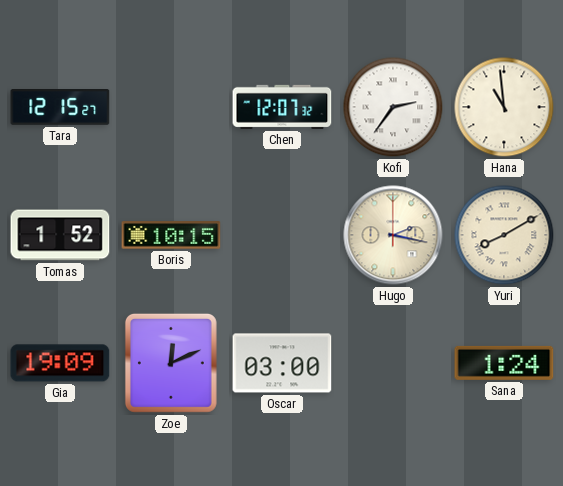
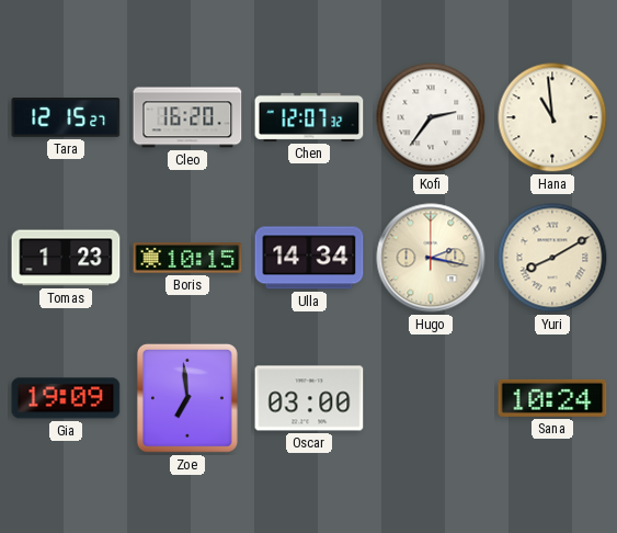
Cleo: none -> 16:20 (187, 117)
Tomas: 1:52 -> 1:23 (66, 258)
Ulla: none -> 14:34 (309, 258)
Zoe: 12:11 -> 6:59 (187, 398)
Sana: 1:24 -> 10:24 (552, 398)
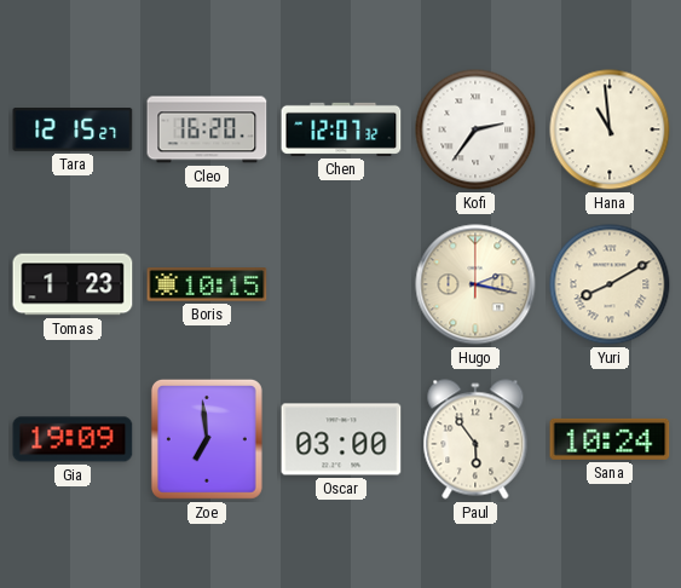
Ulla: 14:34 -> none (309, 258)
Paul: none -> 5:54 (475, 439)
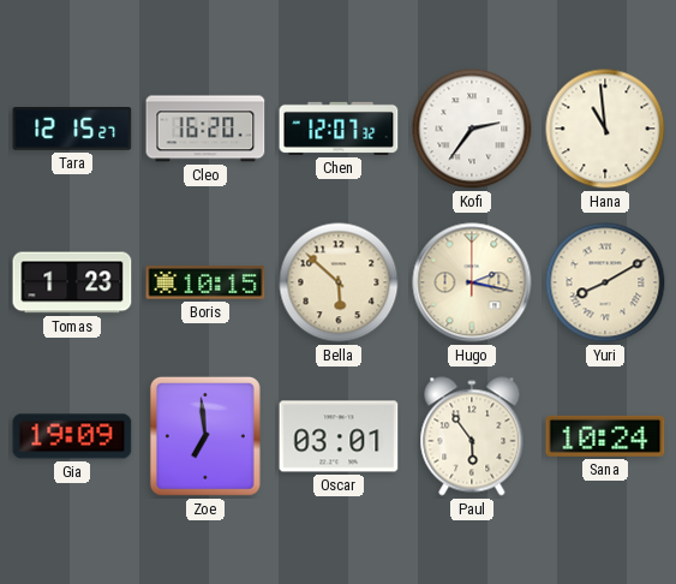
Bella: none -> 5:52 (339, 282)
Oscar: 03:00 -> 03:01 (339, 436)
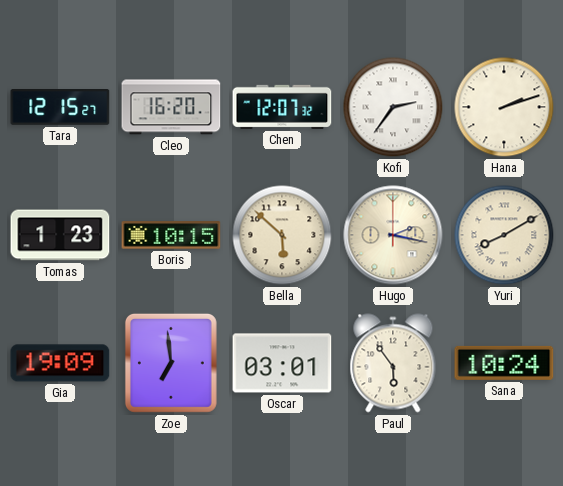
Hana: 10:59 -> 2:12 (504, 107)
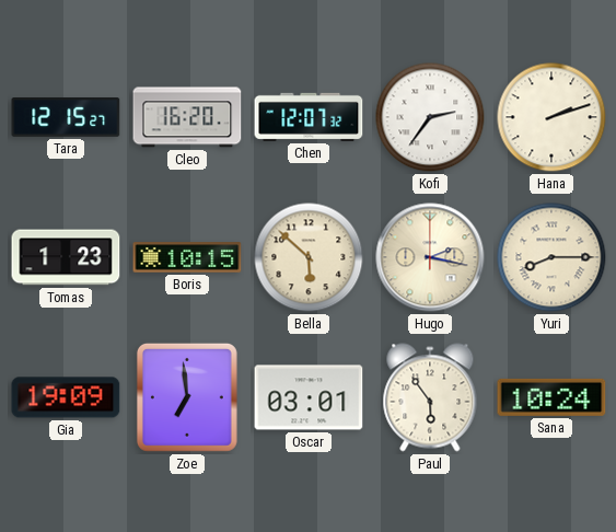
Yuri: 8:10 -> 8:15 (551, 257)
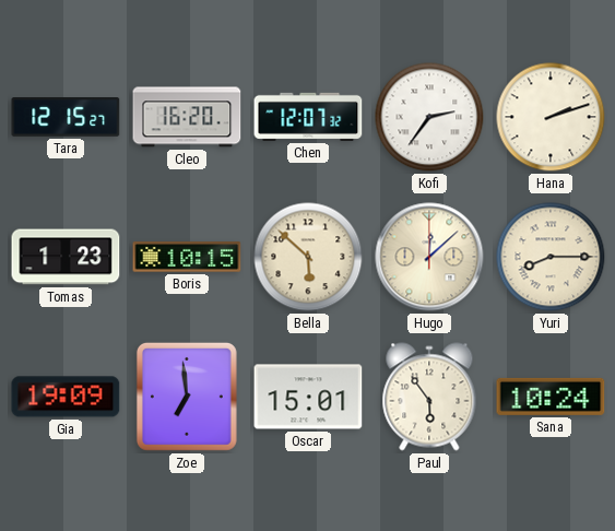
Hugo: 2:17 -> 12:08 (429, 257)
Oscar: 03:01 -> 15:01 (308, 397)
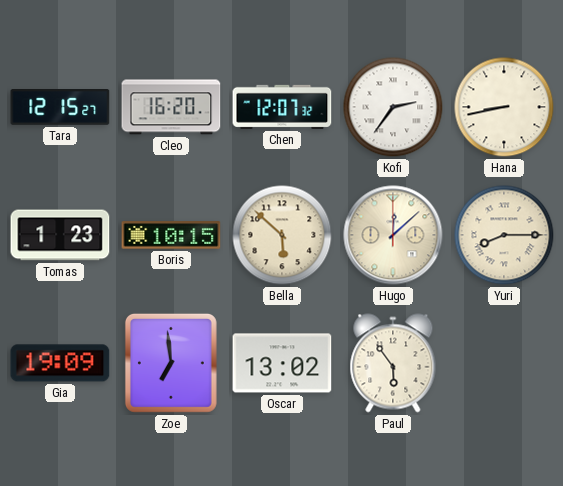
Hana: 2:12 -> 8:43 (504, 107)
Oscar: 15:01 -> 13:02 (282, 363)
Sana: 10:24 -> none (551, 397)
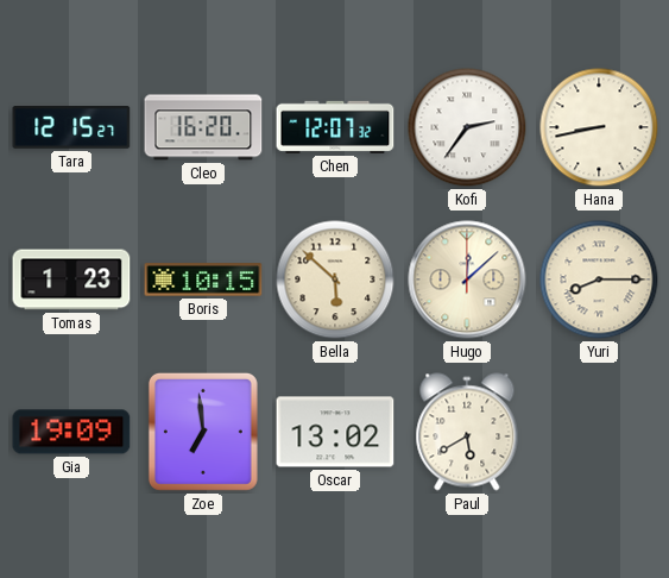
Paul: 5:54 -> 5:40 (467, 432)
